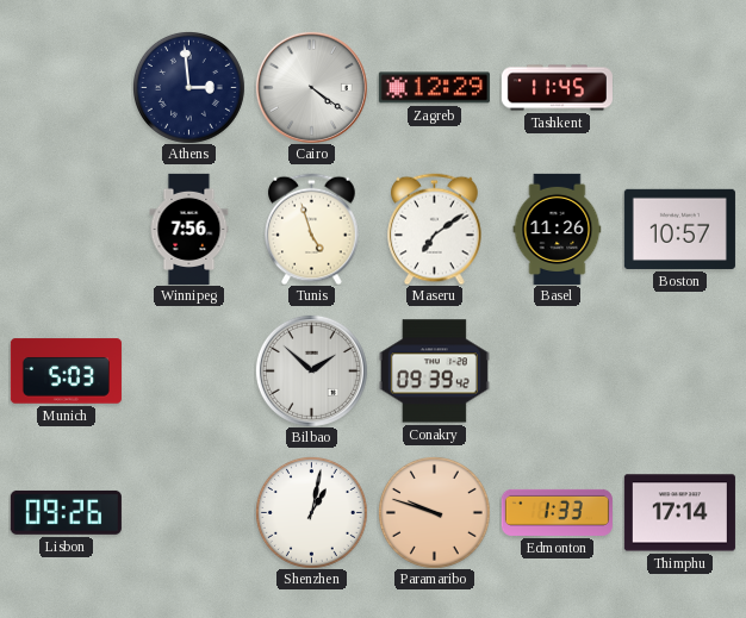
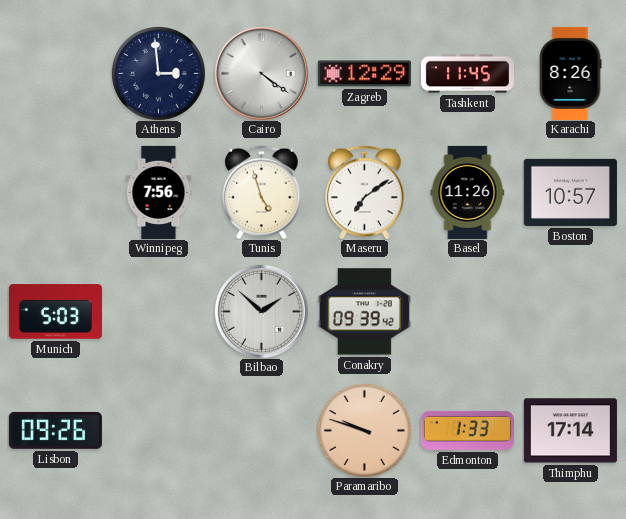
Karachi: none -> 8:26 (570, 73)
Shenzhen: 1:02 -> none (311, 512)
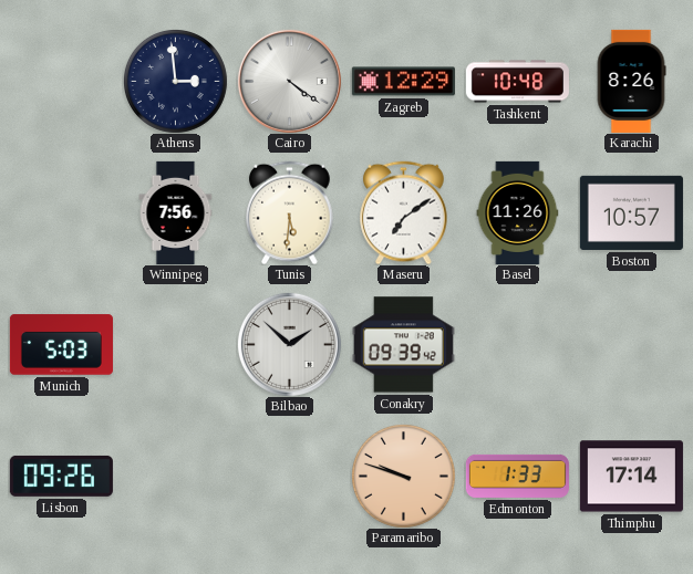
Tashkent: 11:45 -> 10:48 (517, 82)
Tunis: 4:57 -> 5:31 (290, 212)
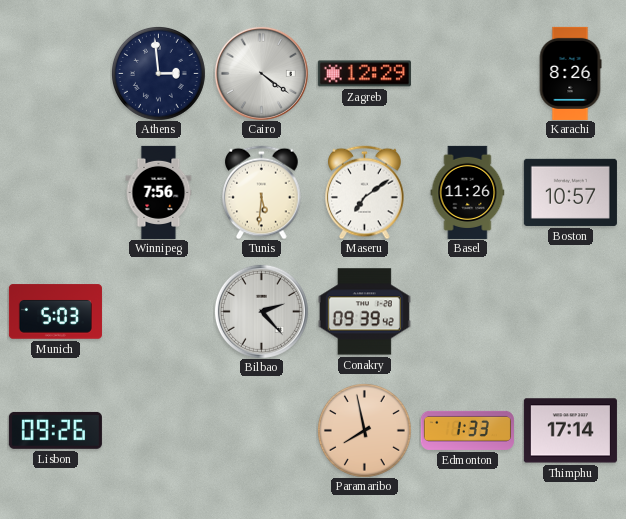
Tashkent: 10:48 -> none (517, 82)
Bilbao: 1:52 -> 2:23 (261, 311)
Paramaribo: 9:48 -> 7:58 (364, 430)
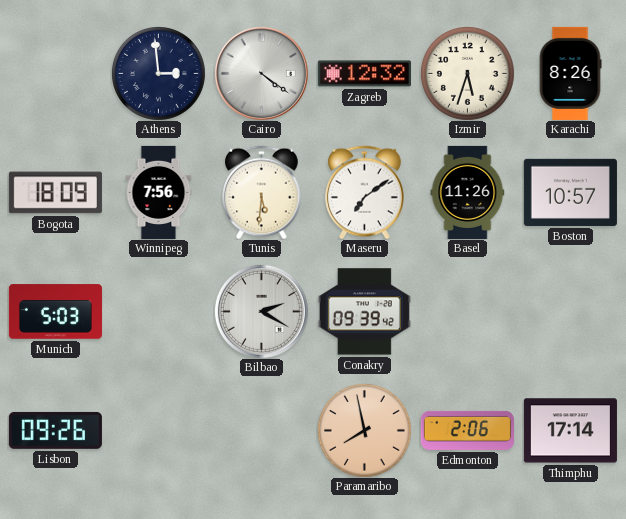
Zagreb: 12:29 -> 12:32 (364, 74)
Izmir: none -> 5:33 (467, 73)
Bogota: none -> 18:09 (55, 193)
Bilbao: 2:23 -> 2:20 (261, 311)
Edmonton: 1:33 -> 2:06 (467, 430)
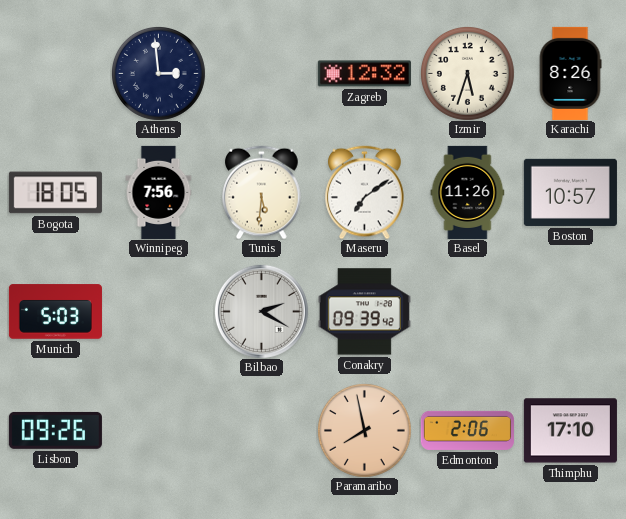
Cairo: 4:21 -> none (261, 73)
Bogota: 18:09 -> 18:05 (55, 193)
Thimphu: 17:14 -> 17:10 (570, 431)
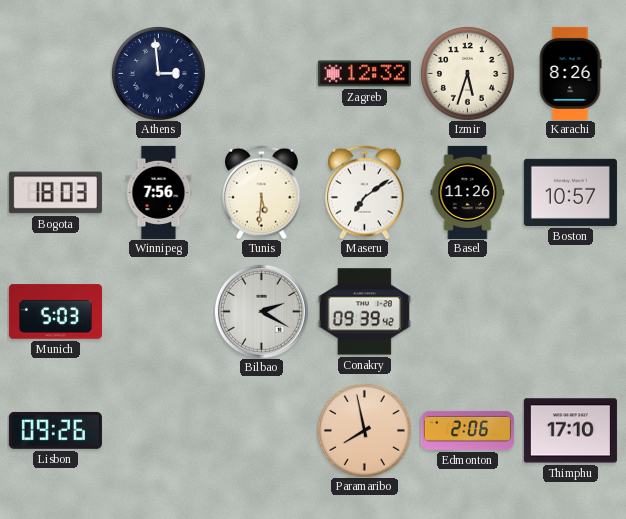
Bogota: 18:05 -> 18:03 (55, 193)
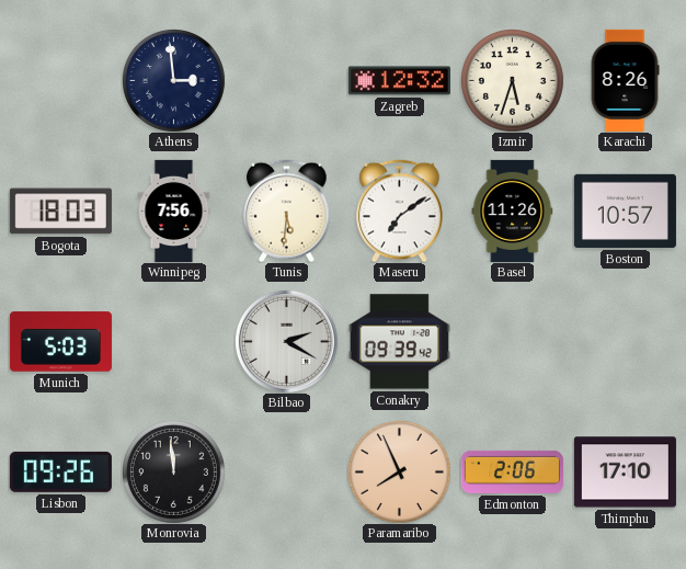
Monrovia: none -> 11:59 (173, 471)
Paramaribo: 7:58 -> 7:56 (399, 471)
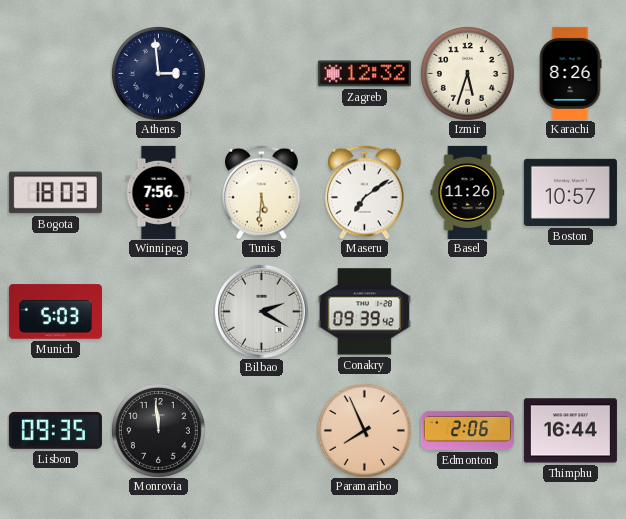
Lisbon: 09:26 -> 09:35 (55, 430)
Thimphu: 17:10 -> 16:44 (570, 431)
